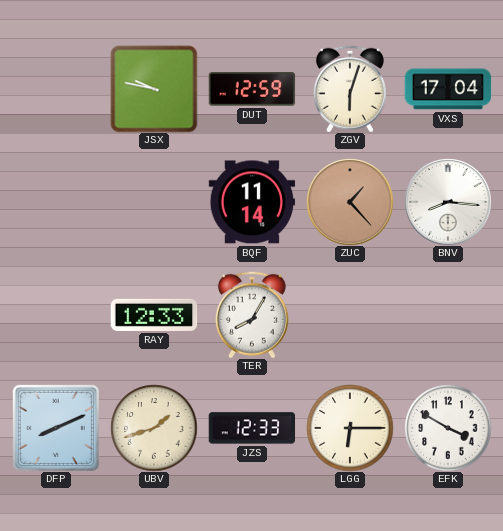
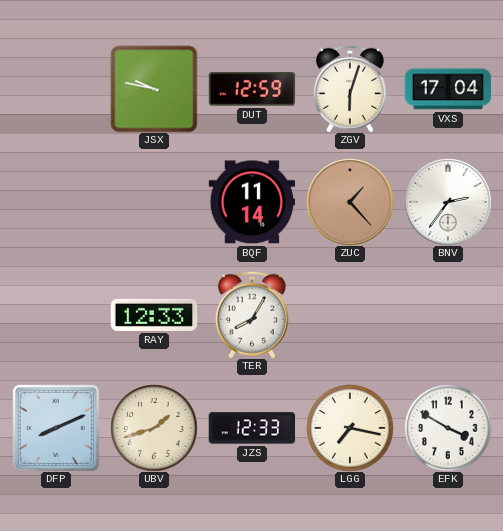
BNV: 8:16 -> 2:36 (448, 202)
LGG: 6:15 -> 7:17 (350, 428)
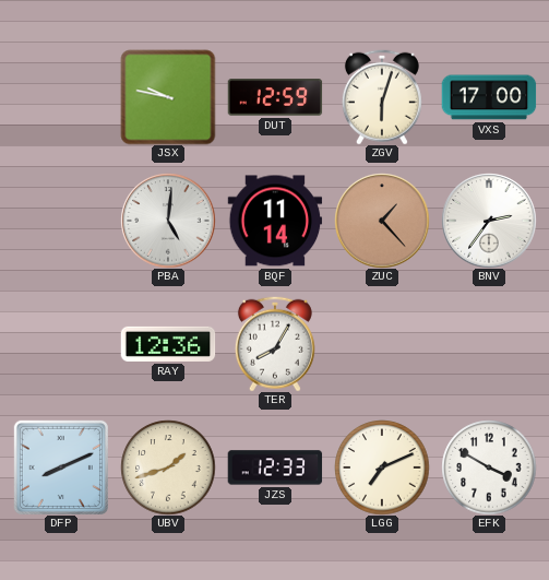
VXS: 17:04 -> 17:00 (489, 97)
PBA: none -> 5:01 (168, 221)
RAY: 12:33 -> 12:36 (168, 344)
LGG: 7:17 -> 7:11 (382, 467)
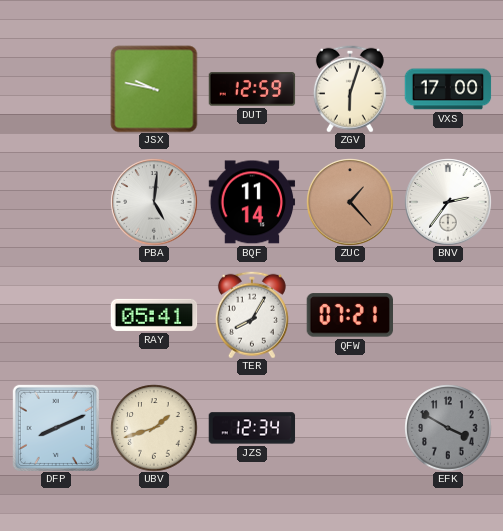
RAY: 12:36 -> 05:41 (154, 315)
QFW: none -> 07:21 (349, 315)
JZS: 12:33 -> 12:34 (252, 428)
LGG: 7:11 -> none (382, 467)
EFK dial: white -> grey (448, 428)
